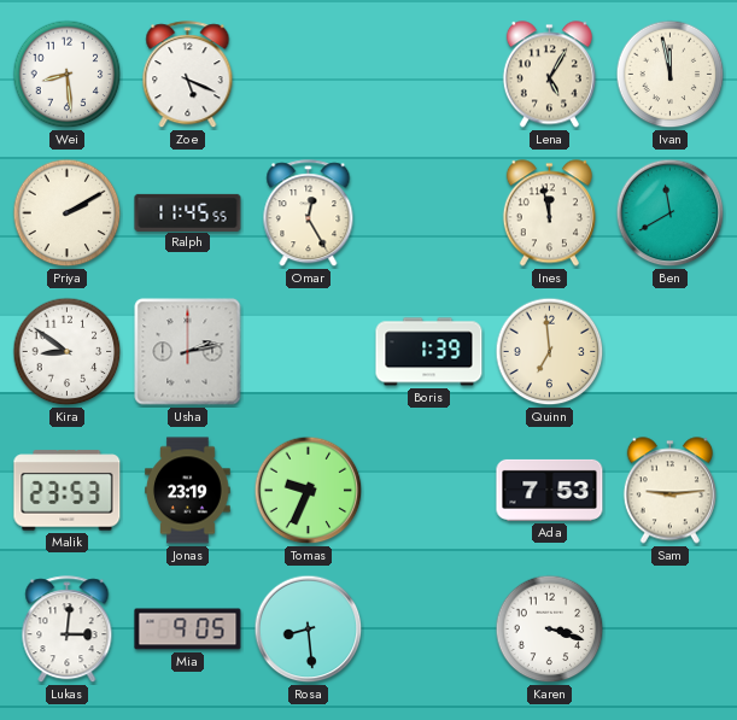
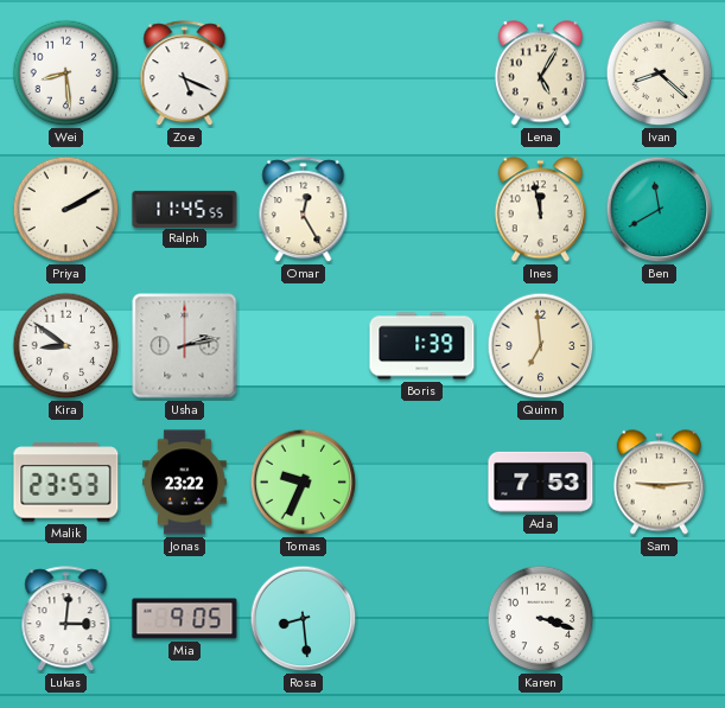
Ivan: 11:58 -> 8:22 (660, 74)
Jonas: 23:19 -> 23:22 (185, 483)
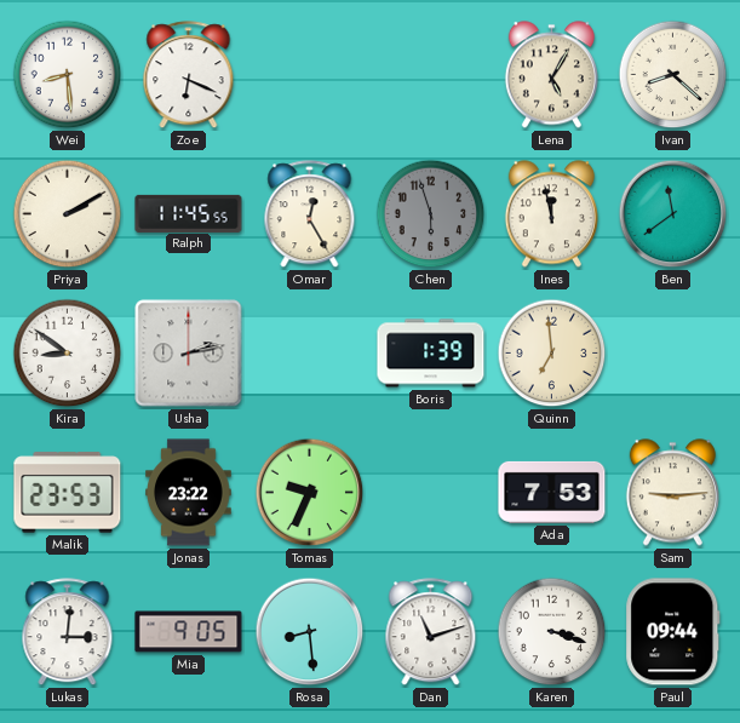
Zoe: 5:19 -> 6:19 (189, 75)
Chen: none -> 5:57 (431, 214)
Ben: 11:40 -> 11:39 (673, 214)
Dan: none -> 11:12 (431, 632)
Paul: none -> 09:44 (673, 632)
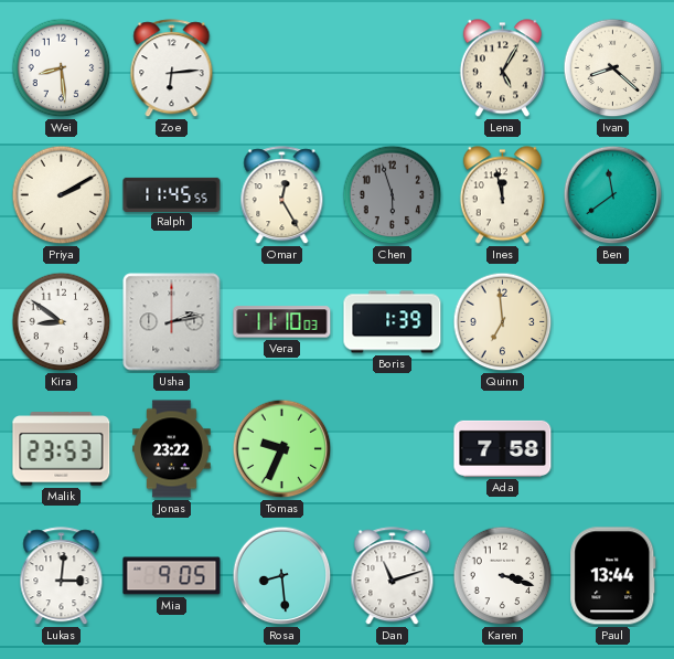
Zoe: 6:19 -> 6:14 (172, 68)
Vera: none -> 11:10 (282, 322)
Ada: 7:53 -> 7:58 (503, 448)
Sam: 9:14 -> none (672, 493)
Paul: 09:44 -> 13:44 (613, 576)
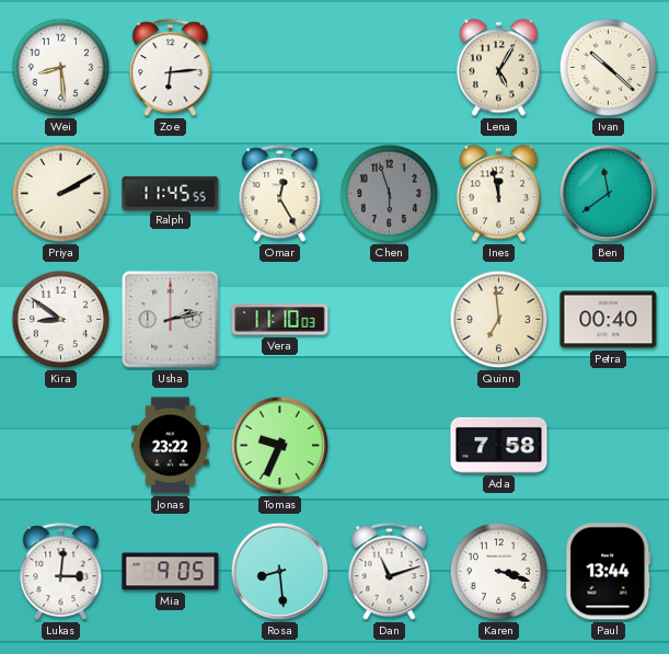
Ivan: 8:22 -> 10:22 (609, 68)
Boris: 1:39 -> none (393, 322)
Petra: none -> 00:40 (609, 320)
Malik: 23:53 -> none (62, 449)
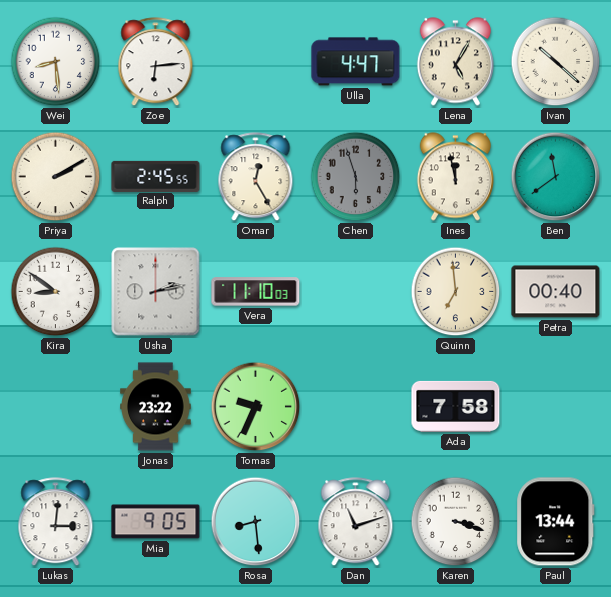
Ulla: none -> 4:47 (356, 62)
Ralph: 11:45 -> 2:45 (156, 176)
